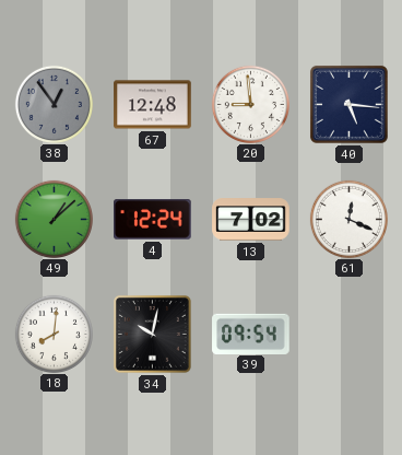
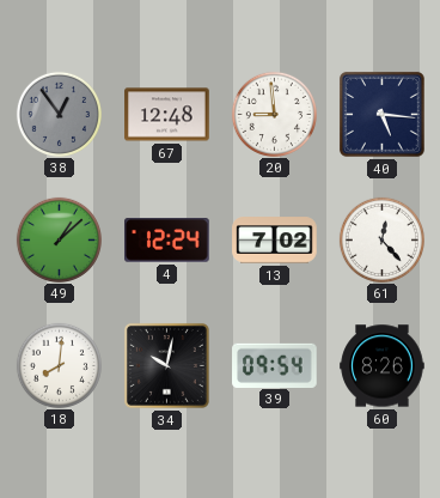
61: 12:19 -> 12:23 (381, 239)
60: none -> 8:26 (383, 366)
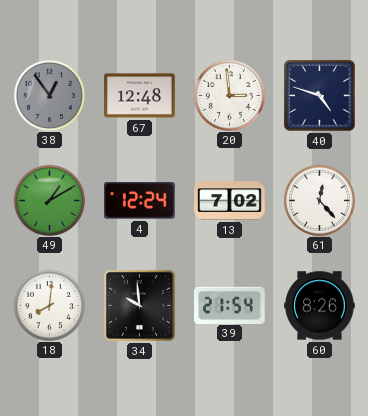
20: 8:59 -> 2:59 (229, 95)
40: 5:16 -> 4:48 (319, 95)
49: 1:08 -> 1:10 (49, 200)
34: 10:02 -> 9:59 (139, 305)
39: 09:54 -> 21:54 (230, 305)
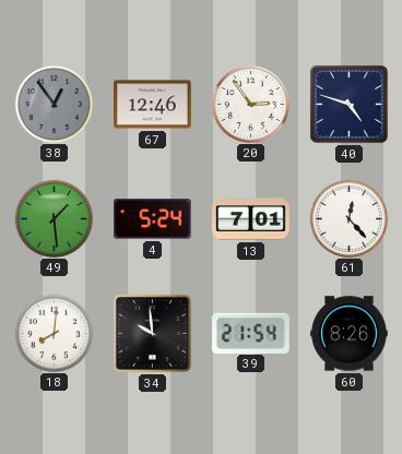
67: 12:48 -> 12:46 (153, 105)
20: 2:59 -> 2:54 (250, 104)
49: 1:10 -> 1:29 (54, 218)
4: 12:24 -> 5:24 (153, 219)
13: 7:02 -> 7:01 (251, 219)
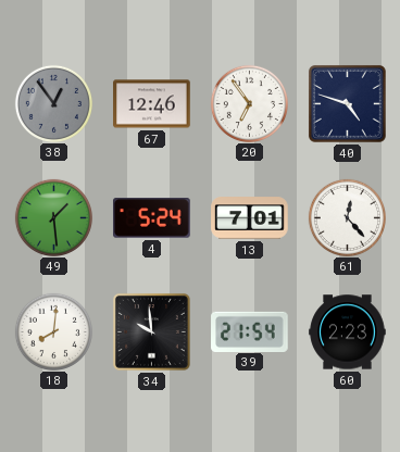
20: 2:54 -> 6:54 (249, 103)
60: 8:26 -> 2:23 (348, 332)
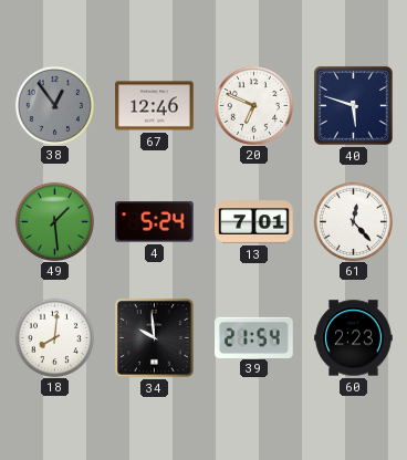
20: 6:54 -> 6:49 (253, 105)
40: 4:48 -> 5:48 (353, 105)
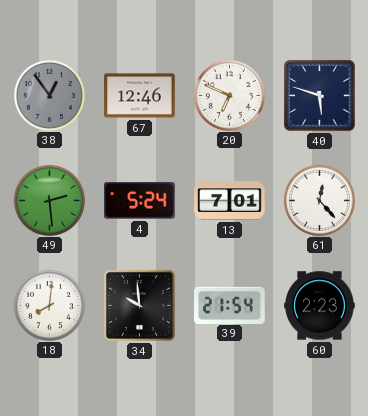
49: 1:29 -> 2:29 (49, 200)
